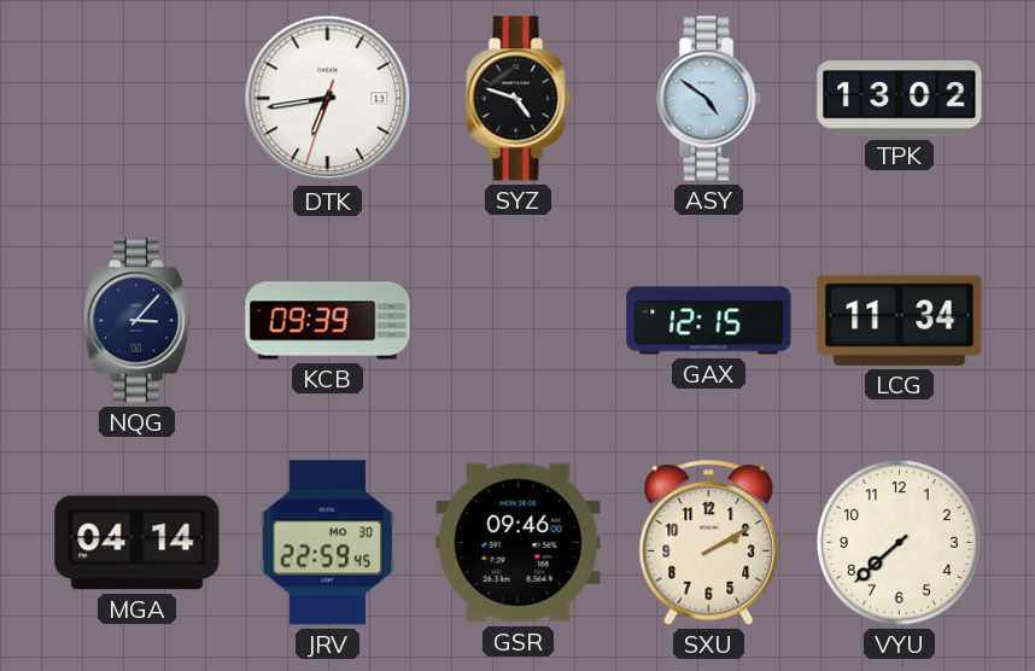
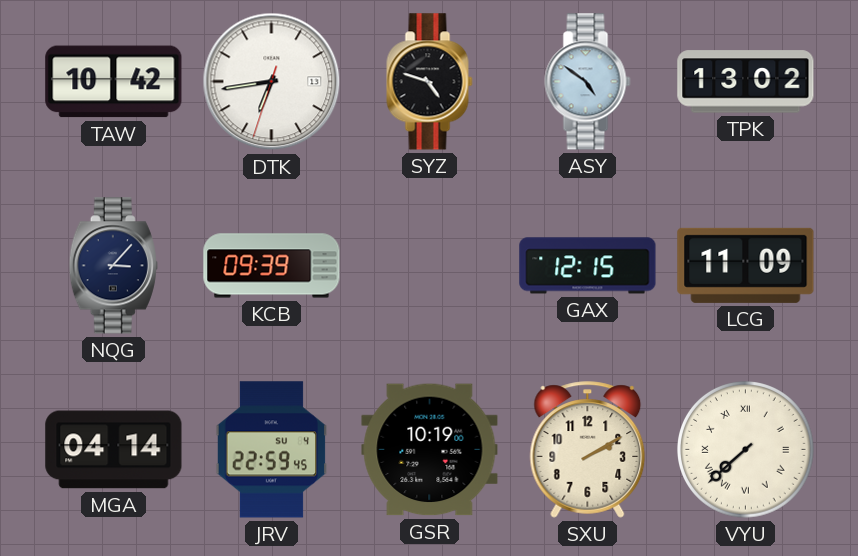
TAW: none -> 10:42 (114, 82)
LCG: 11:34 -> 11:09 (746, 265)
JRV date: MO 30 -> SU 4 (272, 450)
GSR: 09:46 -> 10:19 (430, 450)
VYU numerals: Arabic -> Roman (746, 450)
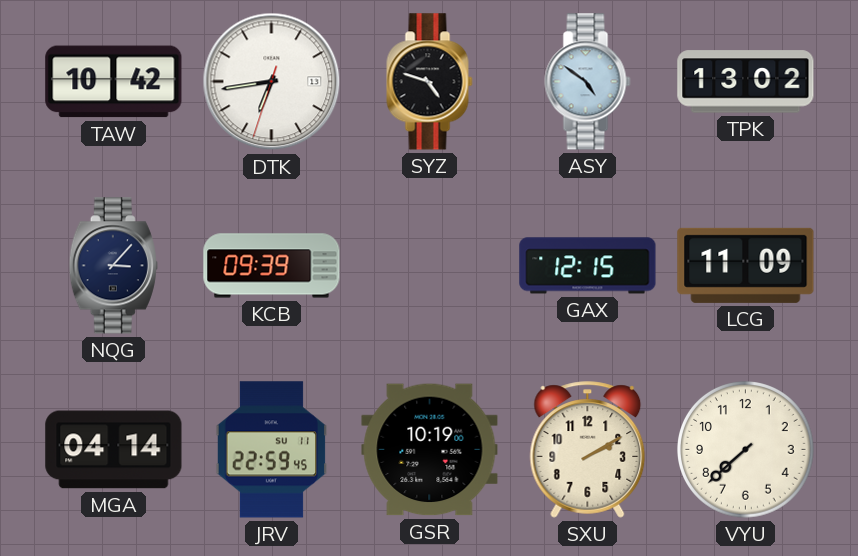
JRV date: SU 4 -> SU 11 (272, 450)
VYU numerals: Roman -> Arabic (746, 450)
